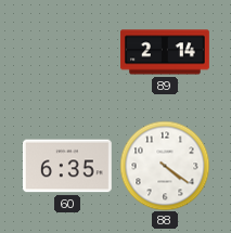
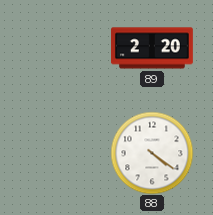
89: 2:14 -> 2:20 (153, 48)
60: 6:35 -> none (67, 166)
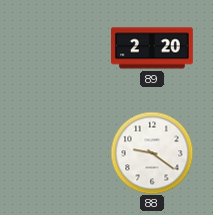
88: 4:21 -> 9:21 (152, 153)
